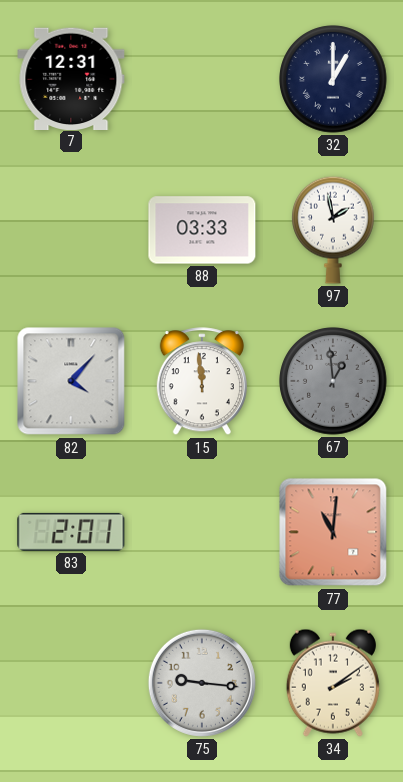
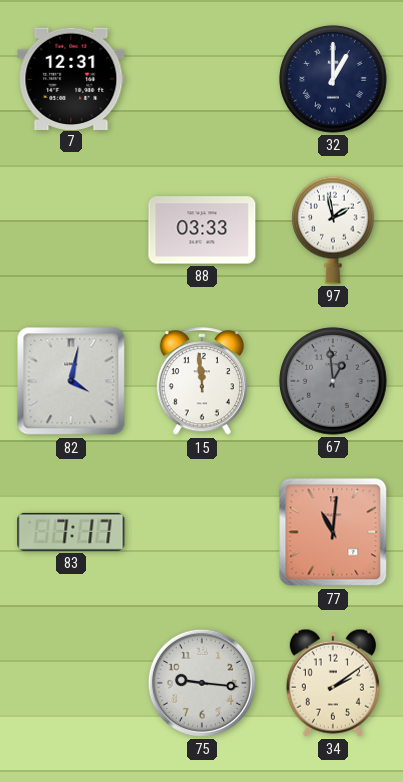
82: 4:07 -> 4:02 (71, 381)
83: 2:01 -> 7:17 (71, 532)
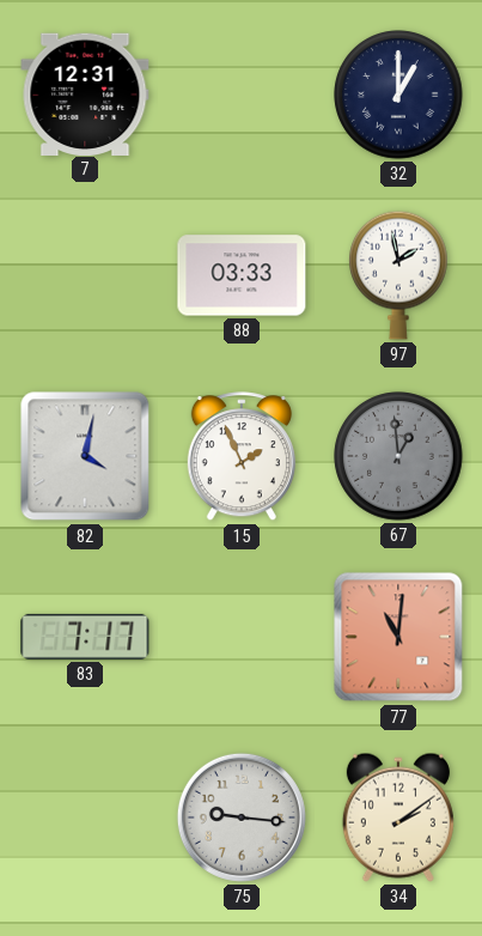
15: 11:59 -> 1:56 (242, 457)
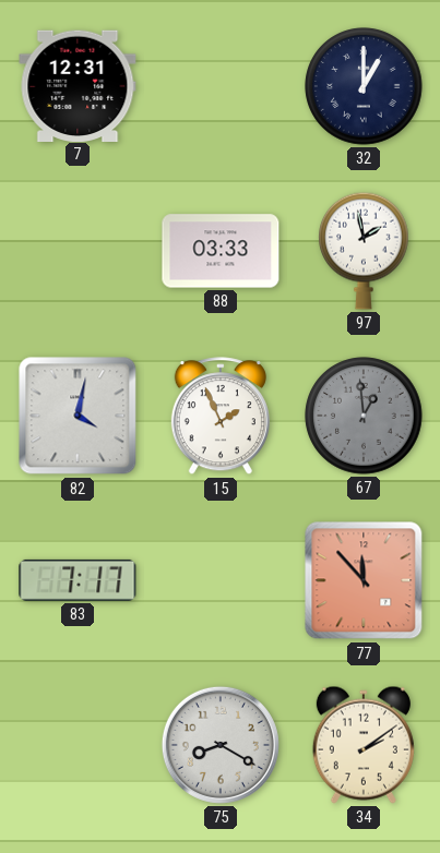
77: 11:01 -> 11:53 (364, 580)
75: 9:16 -> 8:20 (221, 745)
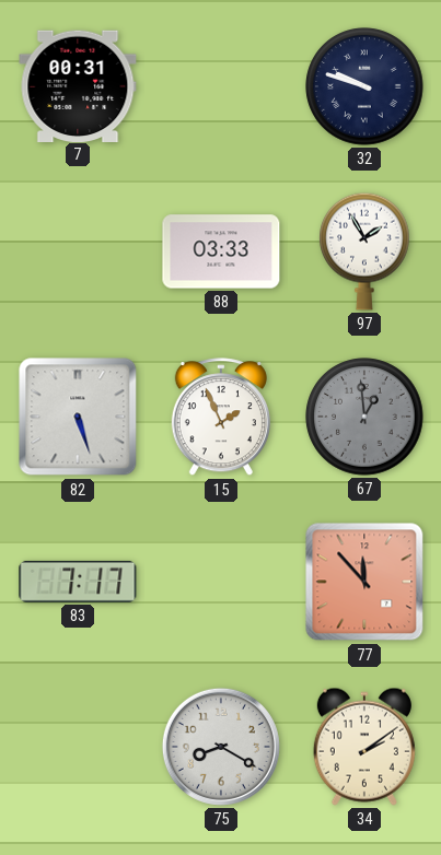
7: 12:31 -> 00:31 (78, 85)
32: 1:00 -> 9:48 (364, 86)
97: 1:58 -> 1:55 (365, 251)
82: 4:02 -> 5:27 (78, 417)
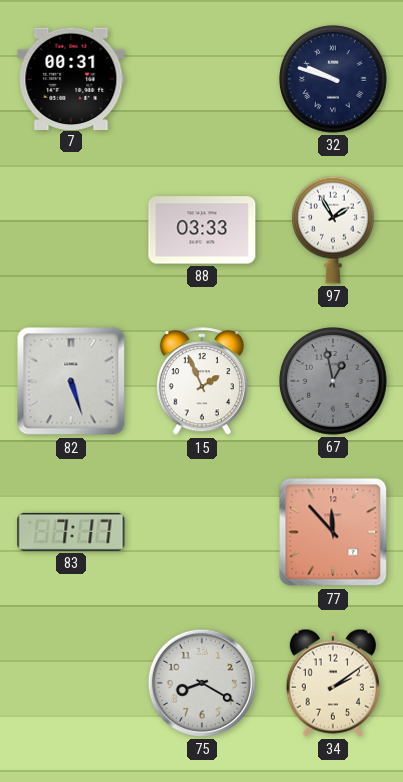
67: 12:59 -> 12:58 (333, 381)
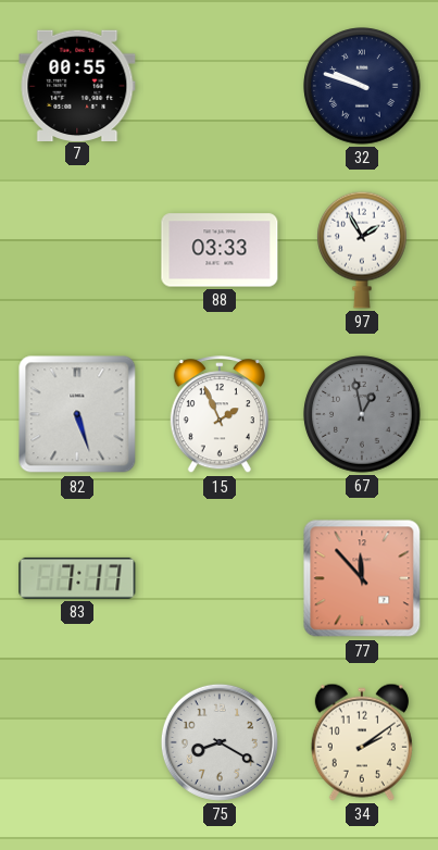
7: 00:31 -> 00:55 (77, 85)
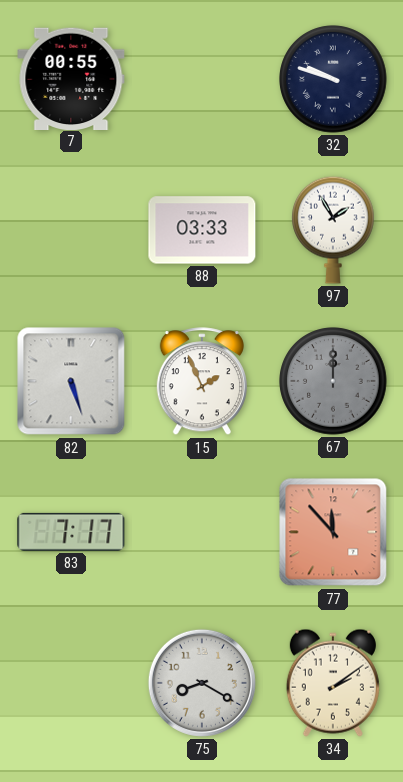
67: 12:58 -> 12:00 (333, 381)
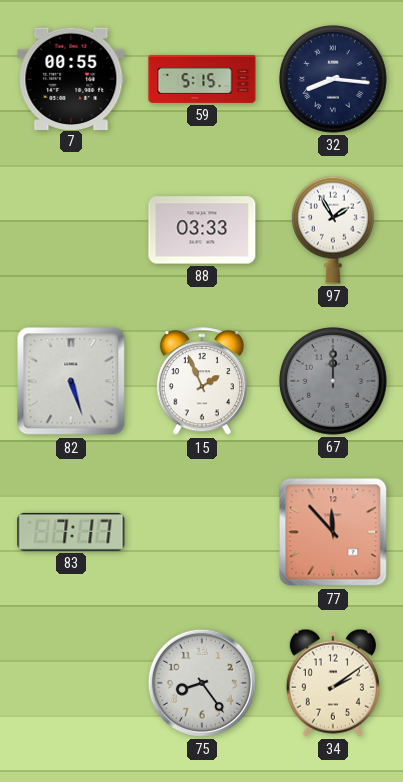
59: none -> 5:15 (202, 79)
32: 9:48 -> 8:16 (333, 79)
75: 8:20 -> 8:24 (202, 683)
